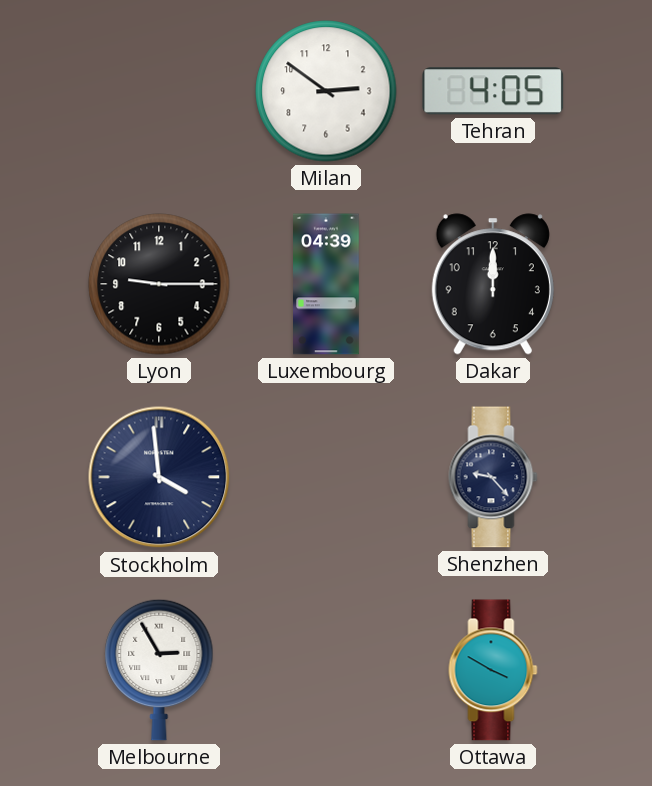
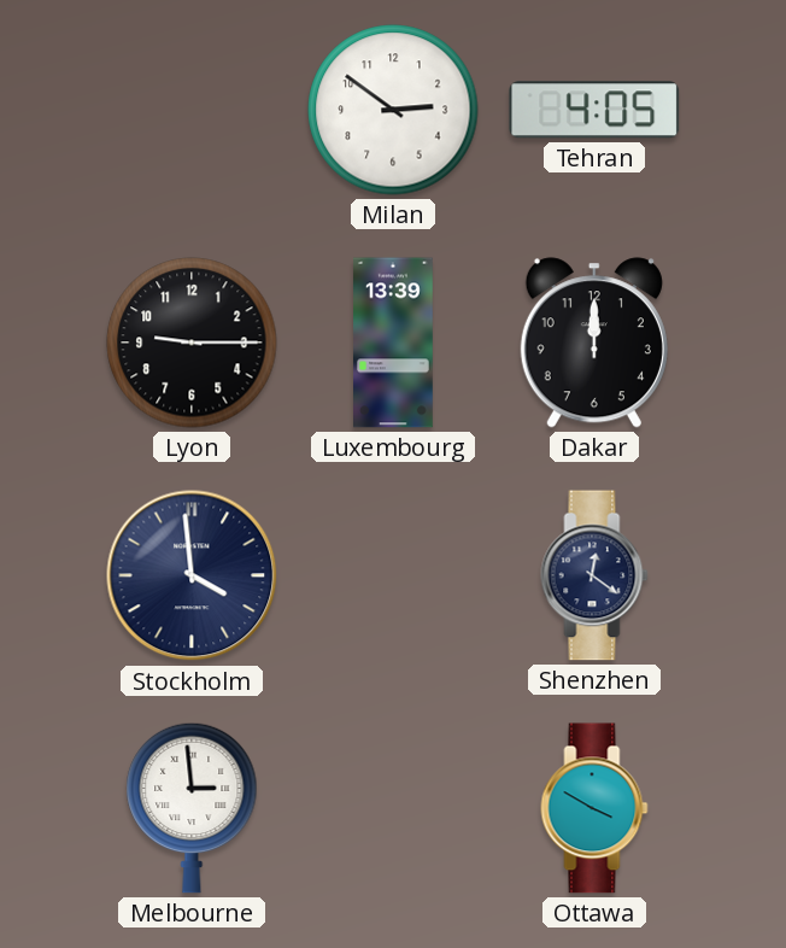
Luxembourg: 04:39 -> 13:39 (394, 343)
Shenzhen: 9:23 -> 12:21 (594, 575)
Melbourne: 2:55 -> 2:59 (192, 808)
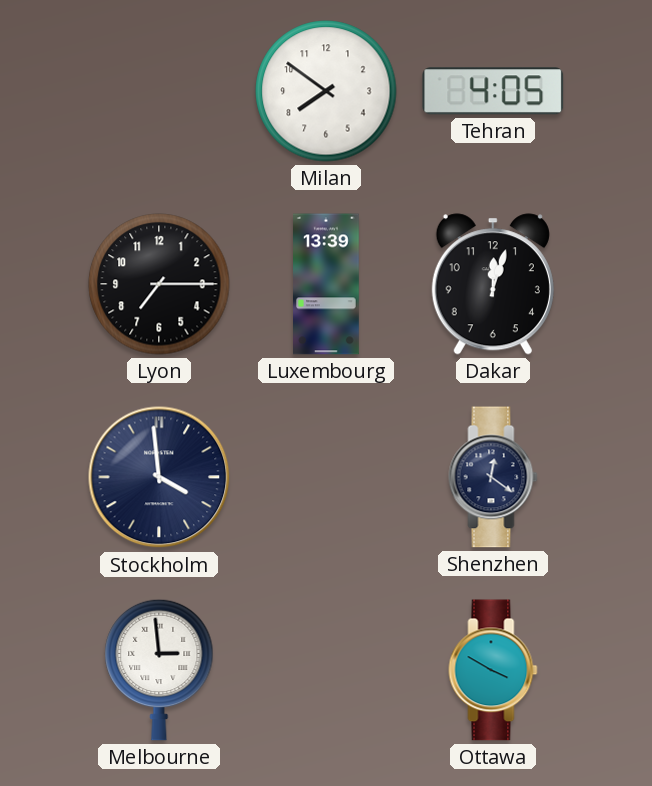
Milan: 2:51 -> 7:51 (326, 91)
Lyon: 9:15 -> 7:15 (159, 284)
Dakar: 12:00 -> 12:03 (493, 284)
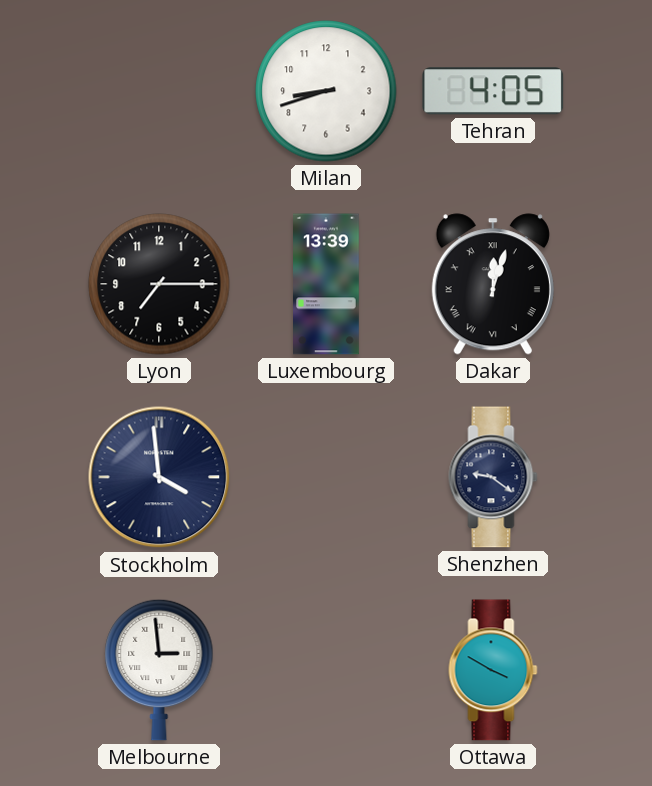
Milan: 7:51 -> 8:42 (326, 91)
Dakar numerals: Arabic -> Roman (493, 284)
Shenzhen: 12:21 -> 9:21 (493, 477)
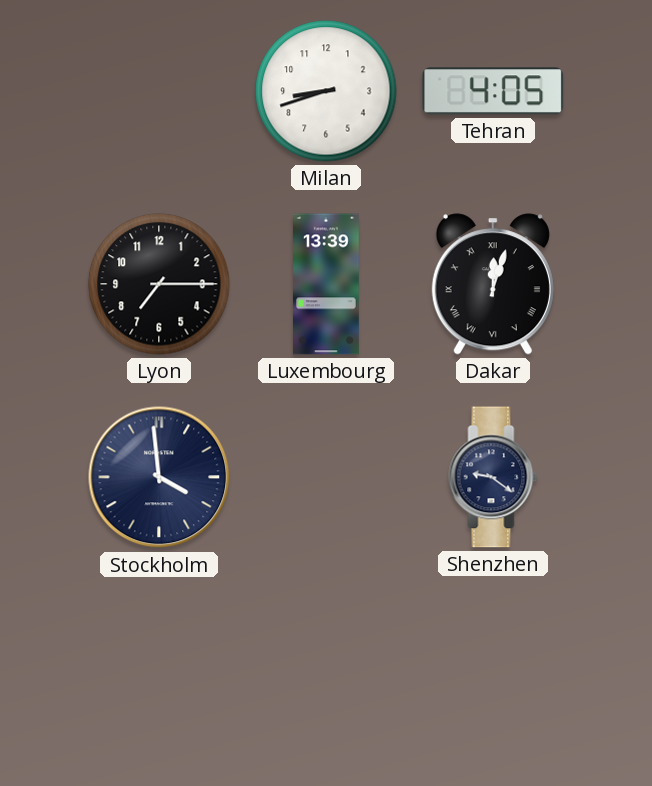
Melbourne: 2:59 -> none (159, 670)
Ottawa: 3:50 -> none (493, 670)
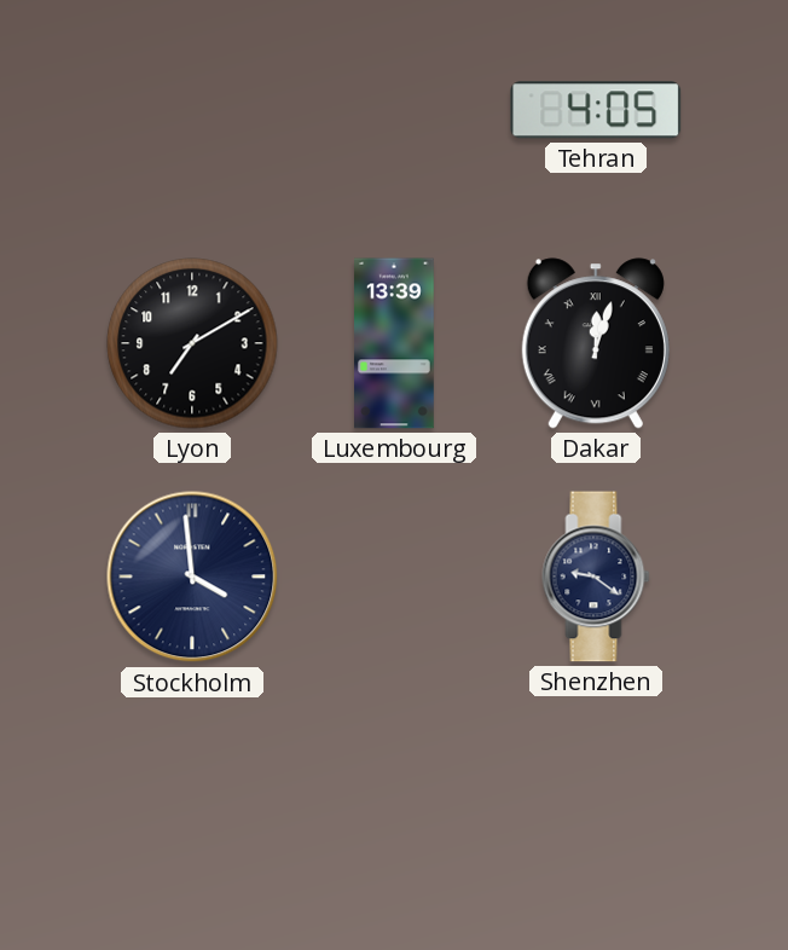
Milan: 8:42 -> none (326, 91)
Lyon: 7:15 -> 7:10 (192, 343)
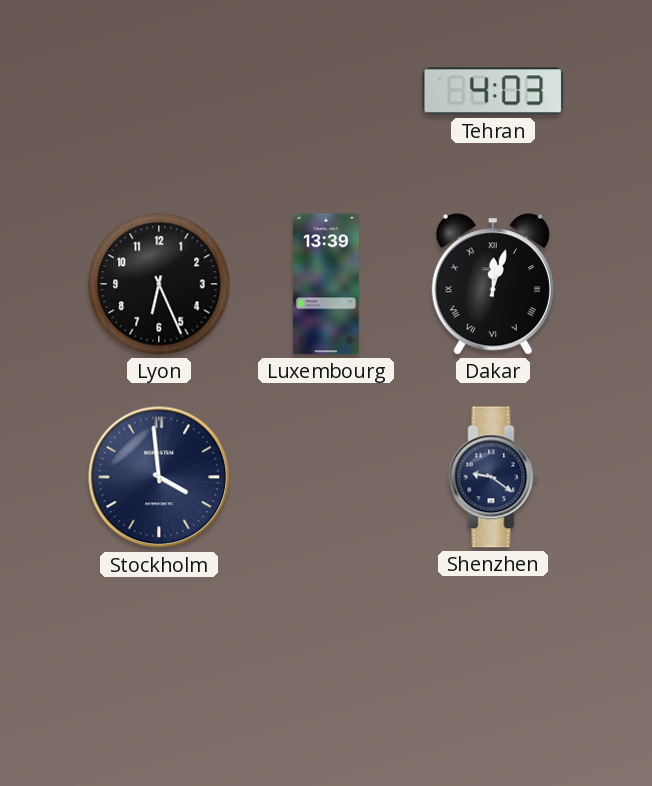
Tehran: 4:05 -> 4:03 (493, 91)
Lyon: 7:10 -> 6:26 (159, 284)
